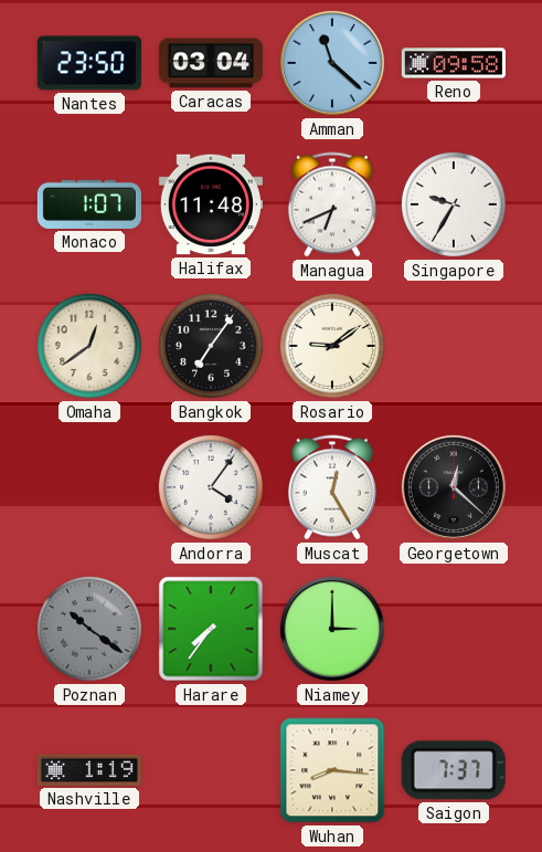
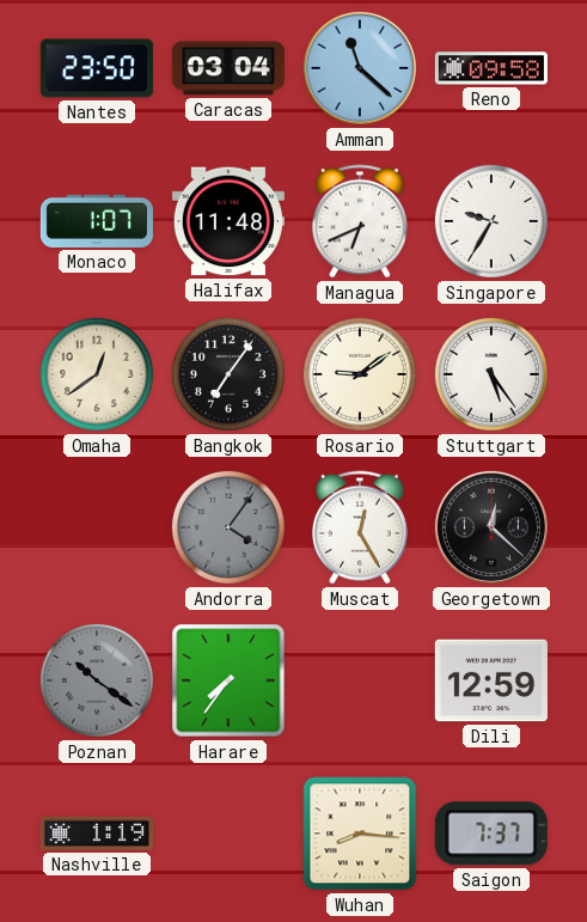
Stuttgart: none -> 5:24 (491, 374)
Andorra dial: white -> grey (228, 527)
Niamey: 3:00 -> none (332, 629)
Dili: none -> 12:59 (491, 680)
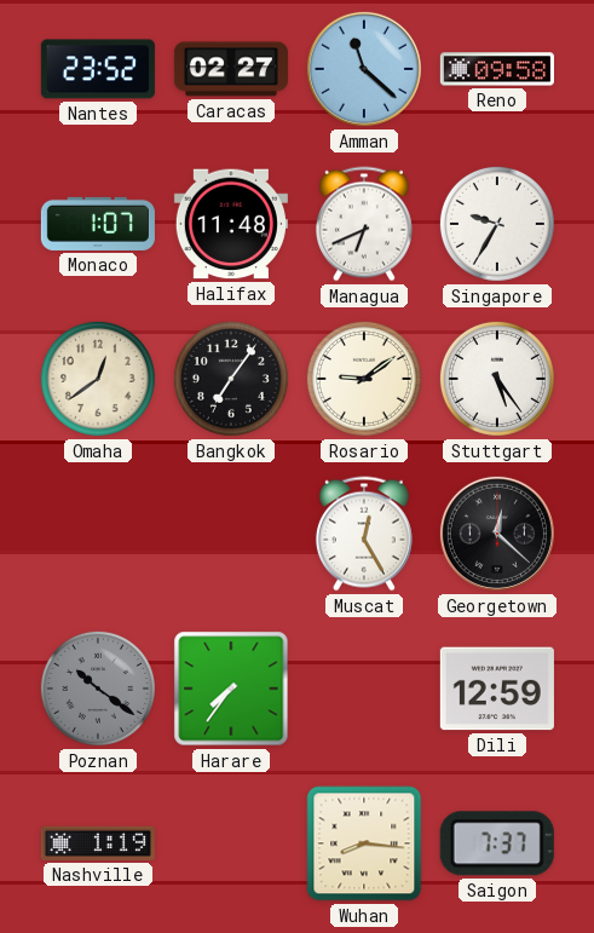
Nantes: 23:50 -> 23:52 (98, 69)
Caracas: 03:04 -> 02:27 (231, 69)
Andorra: 4:06 -> none (228, 527)
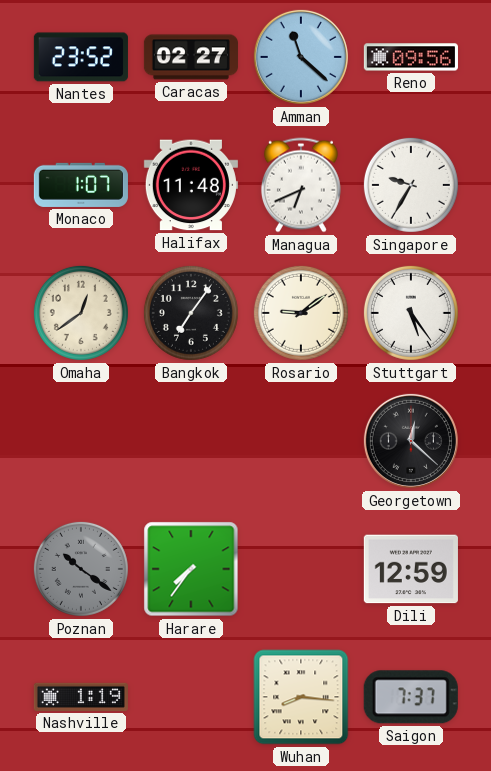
Reno: 09:58 -> 09:56 (411, 57)
Muscat: 12:25 -> none (364, 534)
